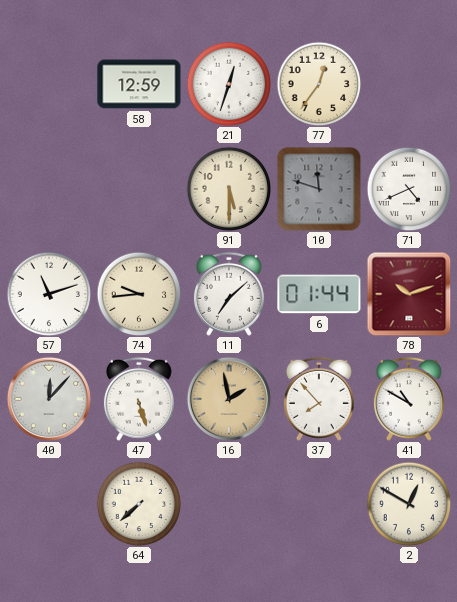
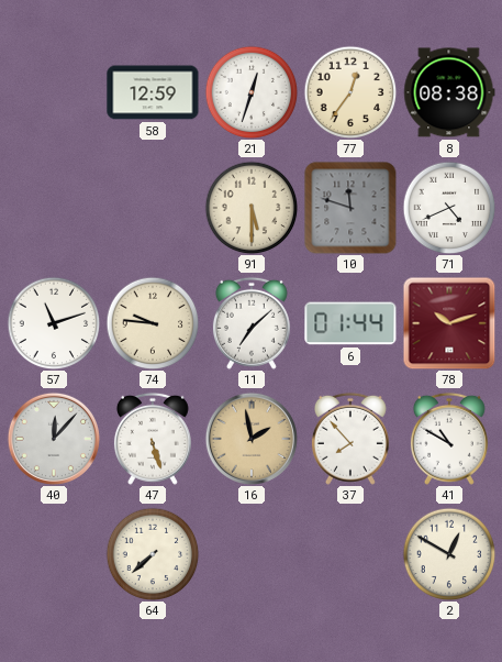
8: none -> 08:38 (449, 92)
74: 9:44 -> 9:46 (153, 323)
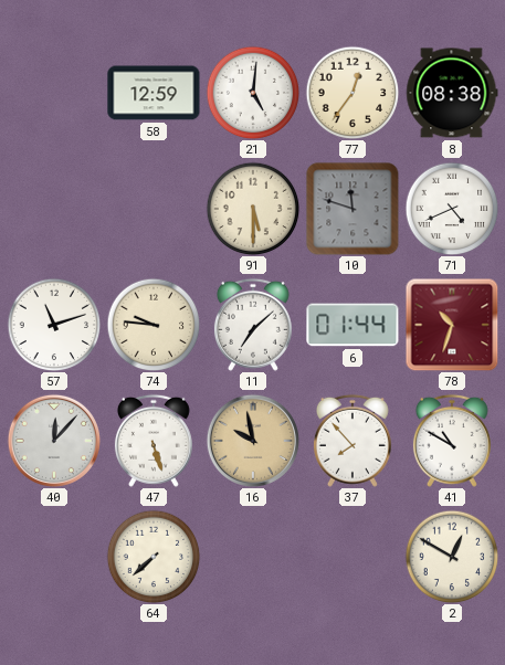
21: 12:33 -> 5:01 (253, 93)
78: 10:12 -> 10:33 (452, 325)
16: 1:58 -> 9:58 (252, 440)
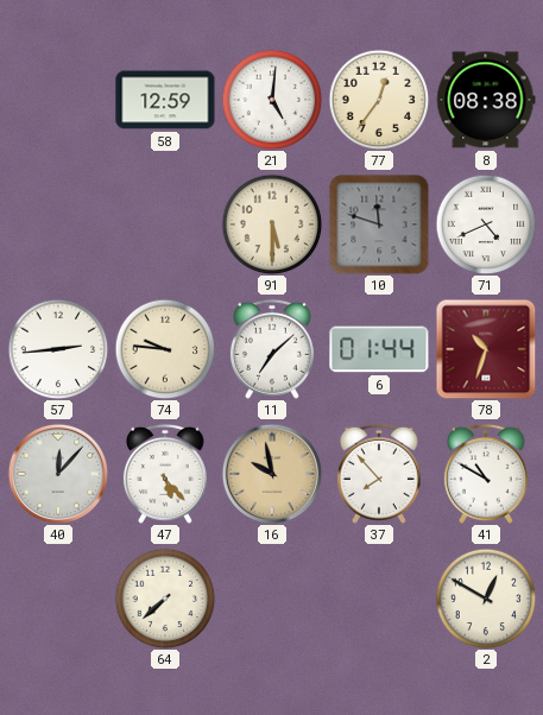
57: 11:12 -> 2:44 (58, 349)
47: 5:27 -> 5:23 (165, 474)
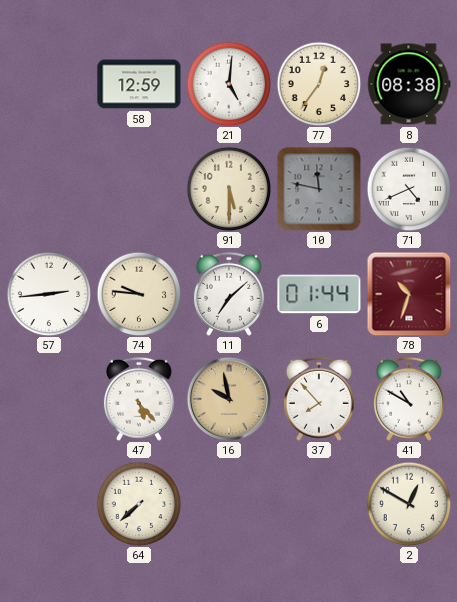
10: 11:48 -> 11:47 (319, 189)
40: 12:07 -> none (57, 473)
